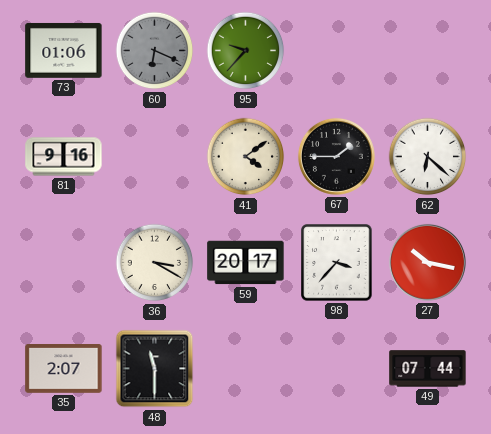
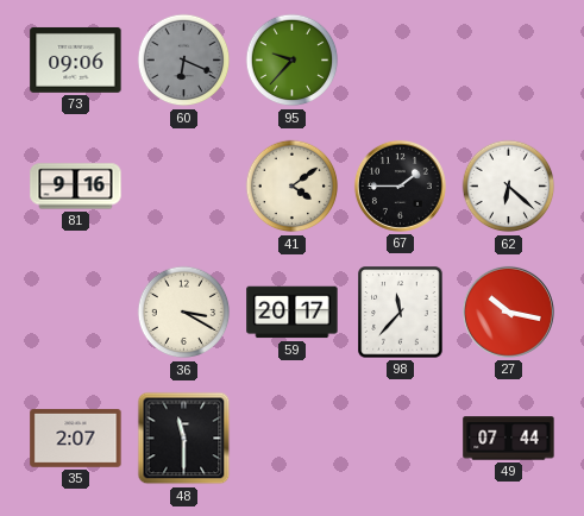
73: 01:06 -> 09:06 (76, 59)
98: 3:37 -> 11:37 (401, 313)
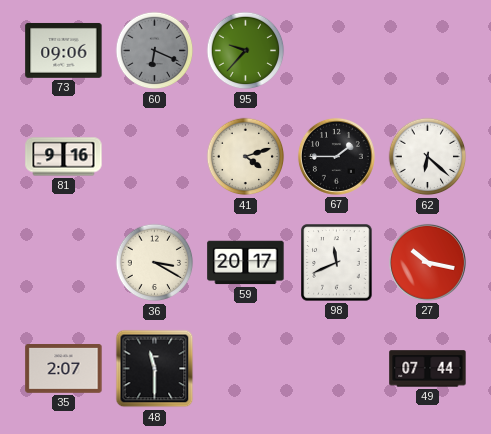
41: 4:09 -> 4:12 (246, 157)
98: 11:37 -> 11:41 (337, 263)
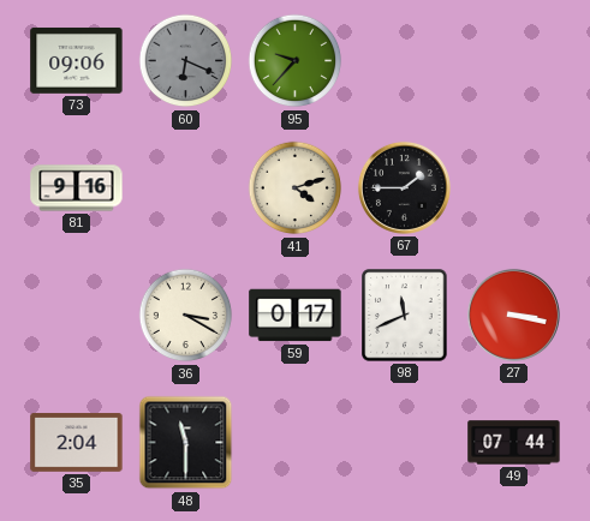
62: 6:22 -> none (428, 157)
59: 20:17 -> 0:17 (296, 316)
27: 10:17 -> 3:17 (513, 315)
35: 2:07 -> 2:04 (77, 443)
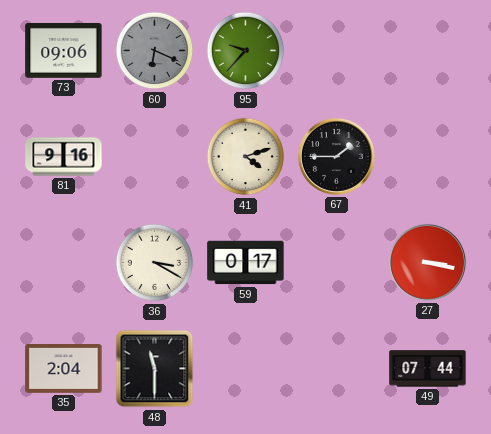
98: 11:41 -> none (405, 316)
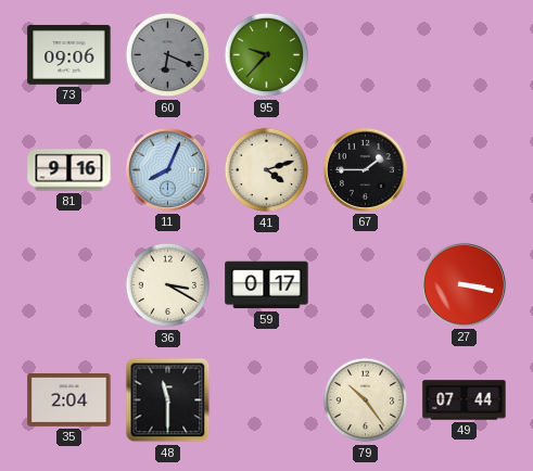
11: none -> 8:04 (167, 169)
79: none -> 10:24 (366, 400)
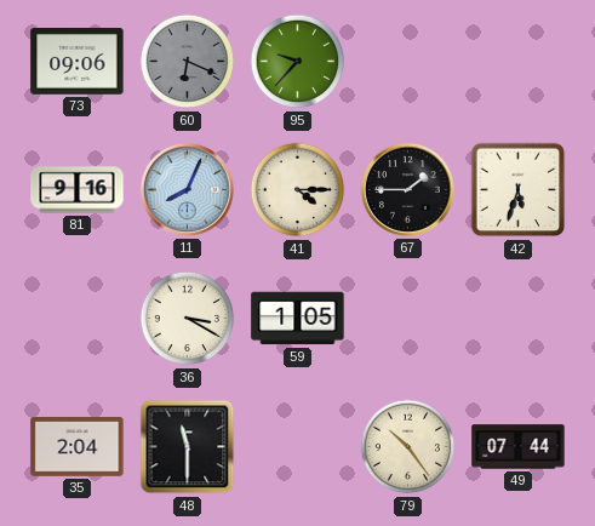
41: 4:12 -> 4:15 (298, 190)
42: none -> 5:33 (519, 190)
59: 0:17 -> 1:05 (298, 319)
27: 3:17 -> none (464, 284)
